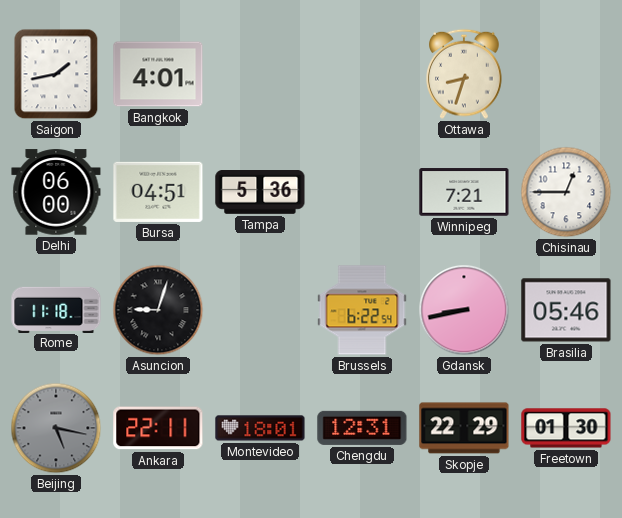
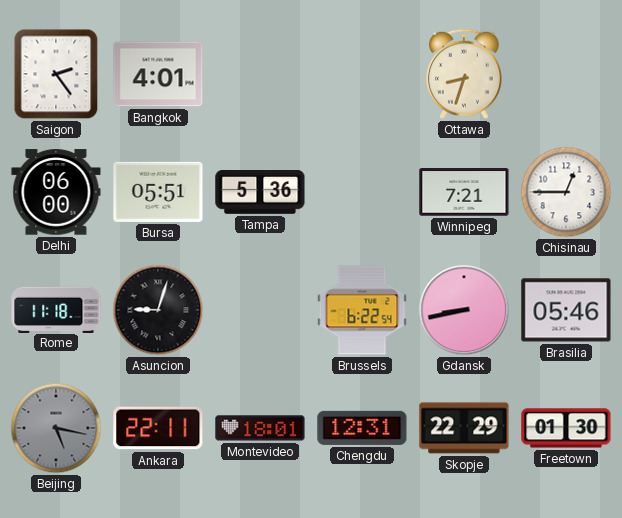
Saigon: 1:43 -> 2:24 (56, 74)
Bursa: 04:51 -> 05:51 (158, 192)
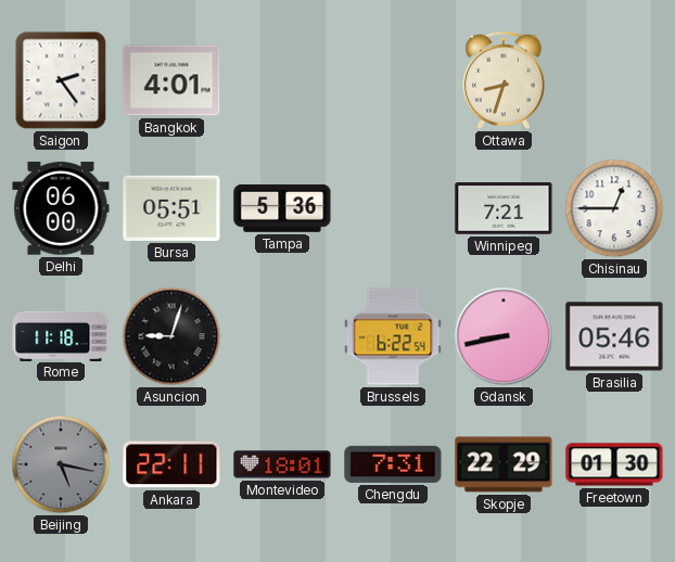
Chengdu: 12:31 -> 7:31 (393, 464)
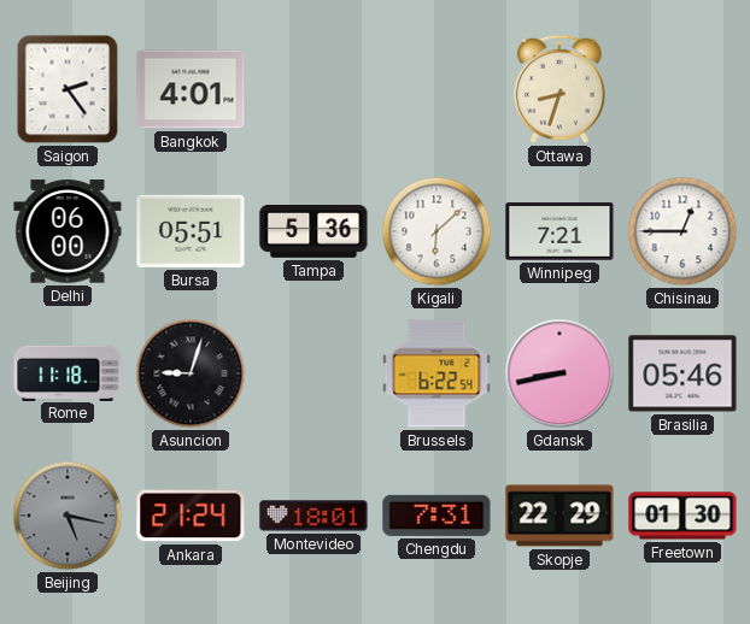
Kigali: none -> 6:08 (436, 231)
Ankara: 22:11 -> 21:24 (191, 516)
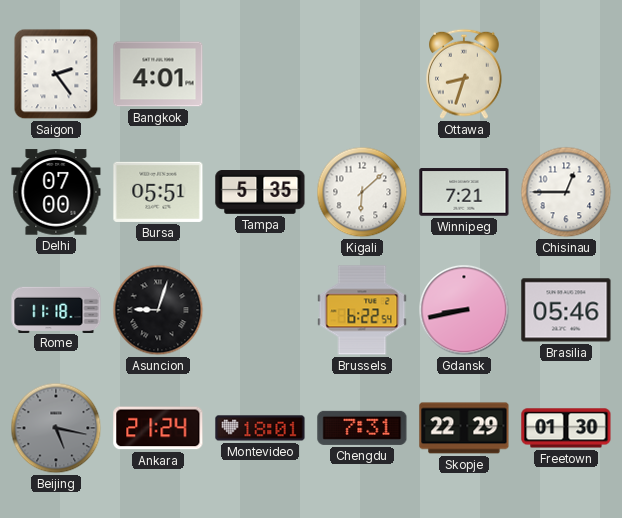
Delhi: 06:00 -> 07:00 (56, 192)
Tampa: 5:36 -> 5:35 (260, 193)
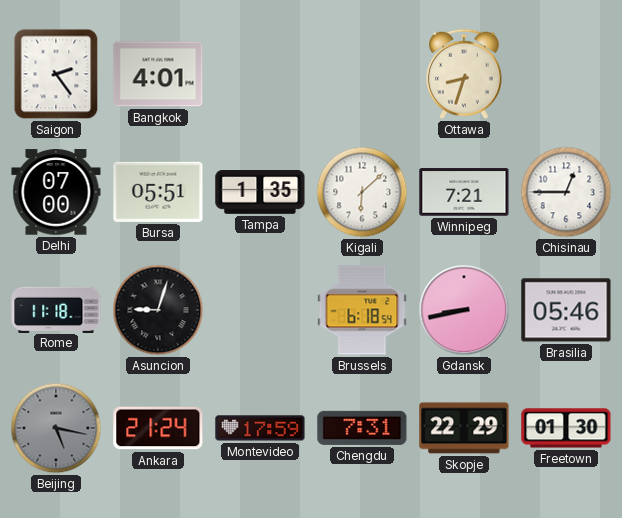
Tampa: 5:35 -> 1:35 (260, 193)
Brussels: 6:22 -> 6:18 (362, 310)
Montevideo: 18:01 -> 17:59 (260, 428)
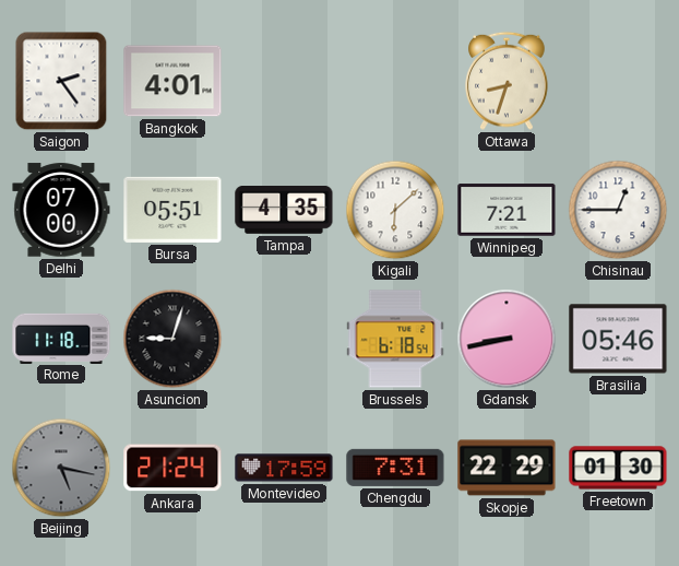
Tampa: 1:35 -> 4:35 (284, 211)
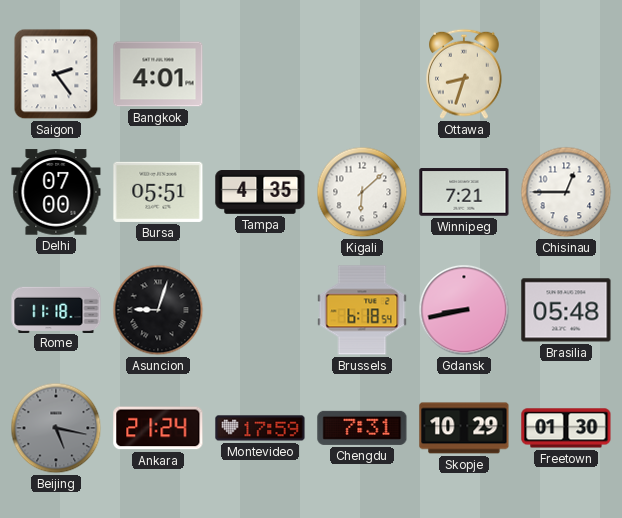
Brasilia: 05:46 -> 05:48 (566, 310)
Skopje: 22:29 -> 10:29 (464, 428)
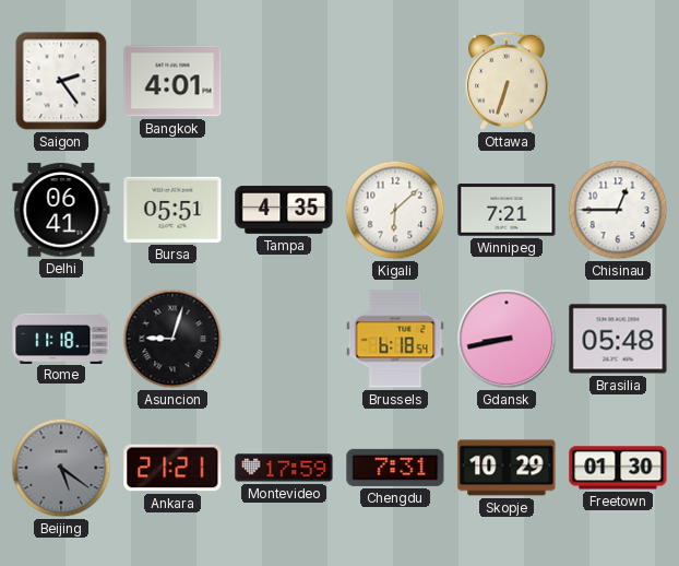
Ottawa: 8:33 -> 6:33 (508, 81)
Delhi: 07:00 -> 06:41 (61, 210)
Beijing: 5:17 -> 5:21 (61, 468)
Ankara: 21:24 -> 21:21 (172, 468)
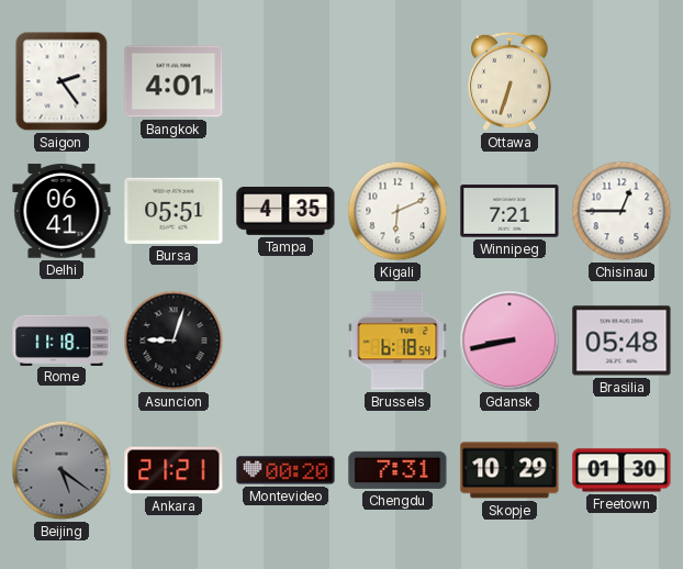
Kigali: 6:08 -> 6:11 (398, 211)
Montevideo: 17:59 -> 00:20 (285, 470)
